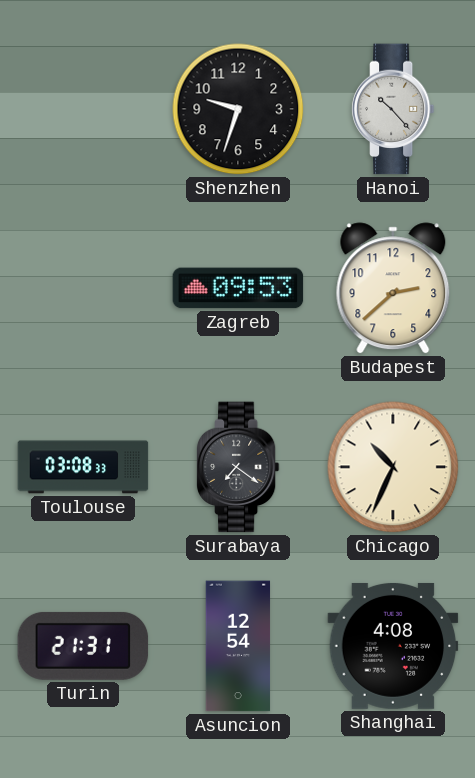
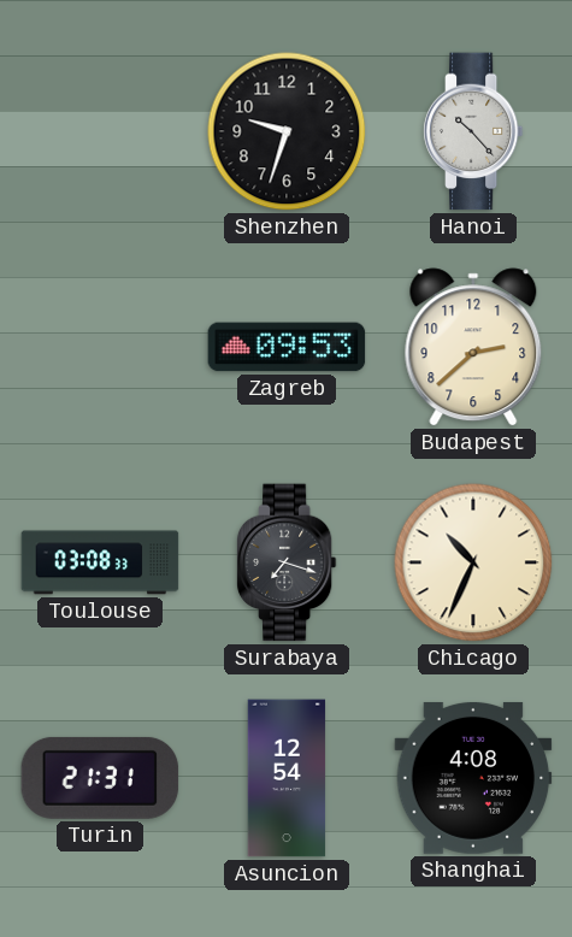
Surabaya: 7:21 -> 7:18 (287, 562)
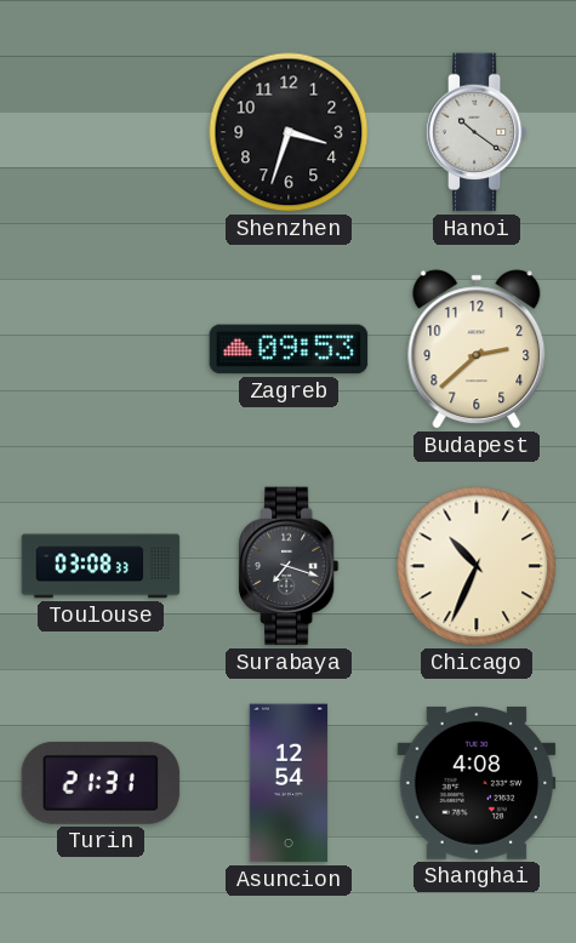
Shenzhen: 9:33 -> 3:33 (289, 132)
Hanoi: 10:23 -> 10:21 (477, 132)
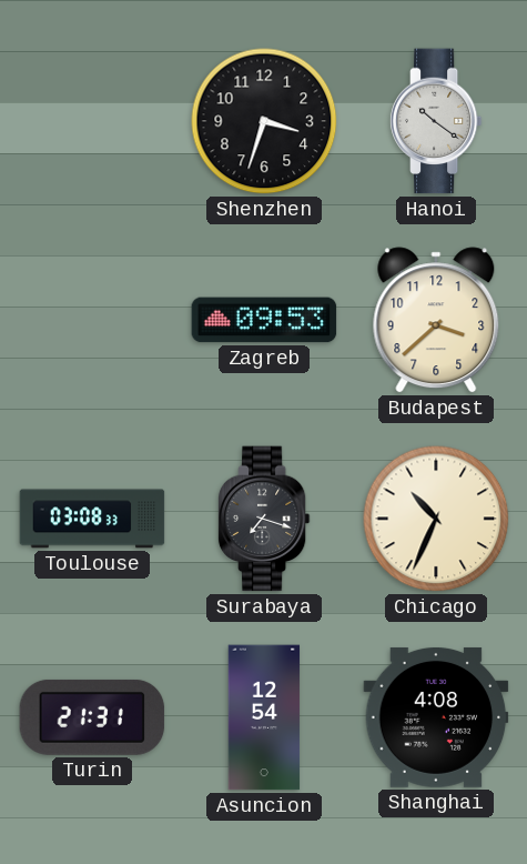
Budapest: 2:38 -> 3:38 (436, 320)
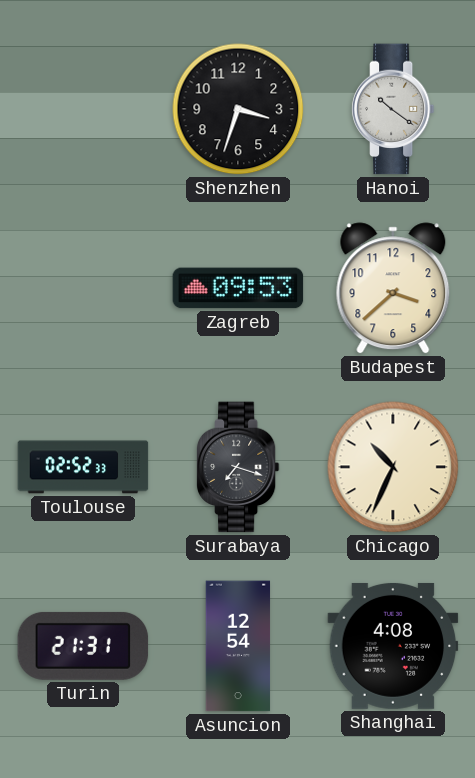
Toulouse: 03:08 -> 02:52 (83, 467)
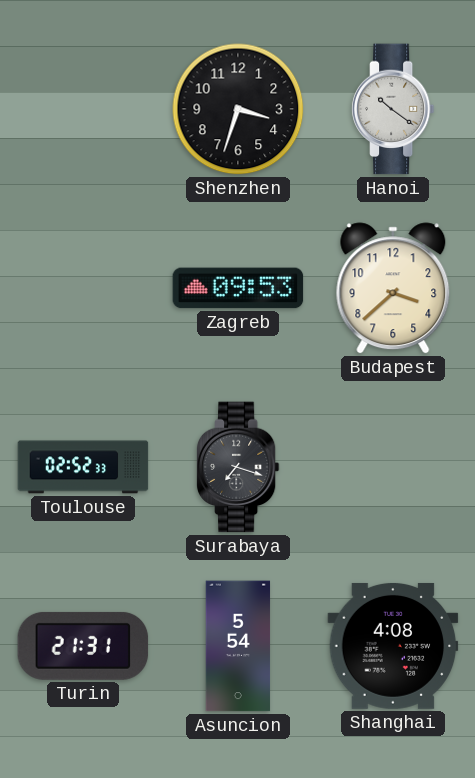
Chicago: 10:34 -> none (393, 467)
Asuncion: 12:54 -> 5:54 (238, 646)
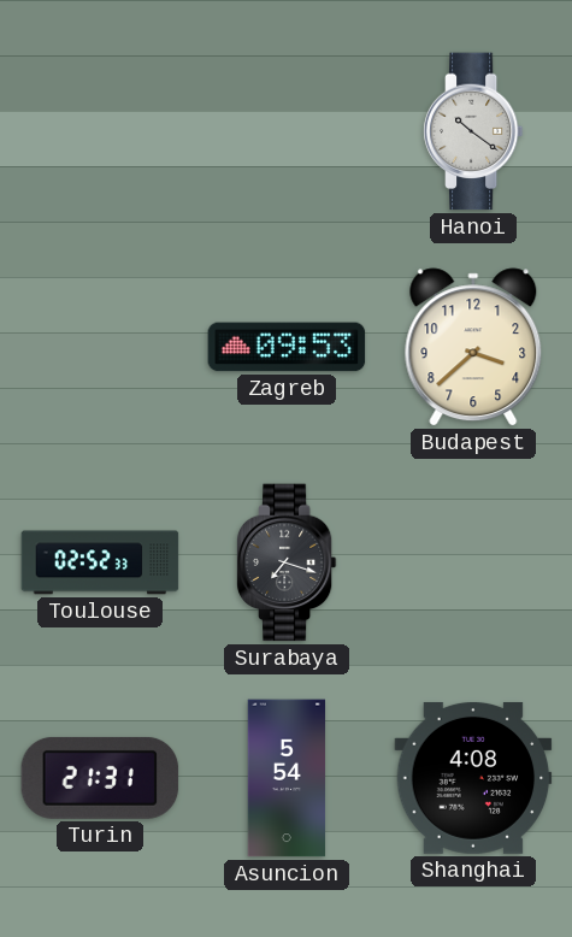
Shenzhen: 3:33 -> none (238, 109)
